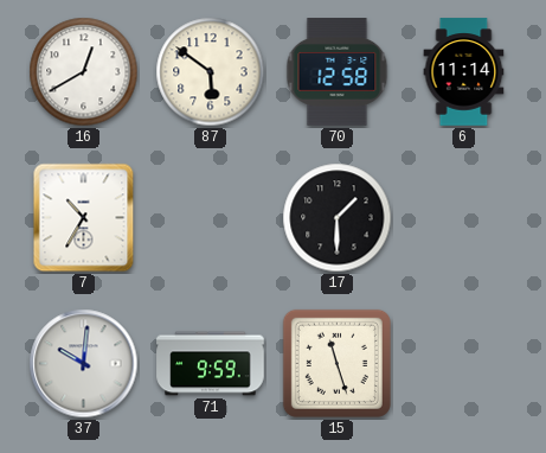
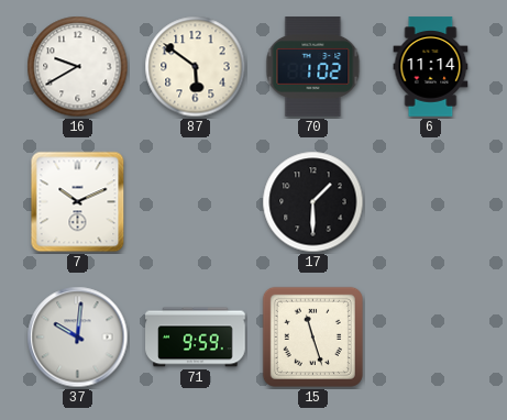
16: 12:40 -> 9:40 (78, 67)
70: 12:58 -> 1:02 (313, 67)
7: 10:35 -> 10:11 (78, 202)
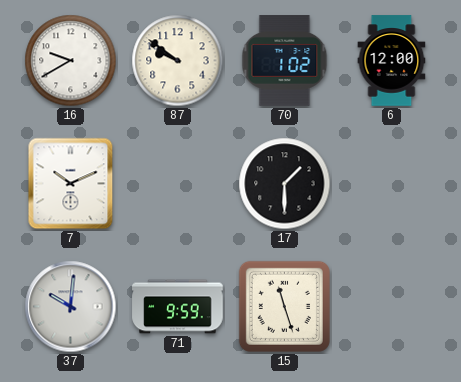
87: 5:51 -> 9:51 (178, 61)
6: 11:14 -> 12:00 (392, 61)
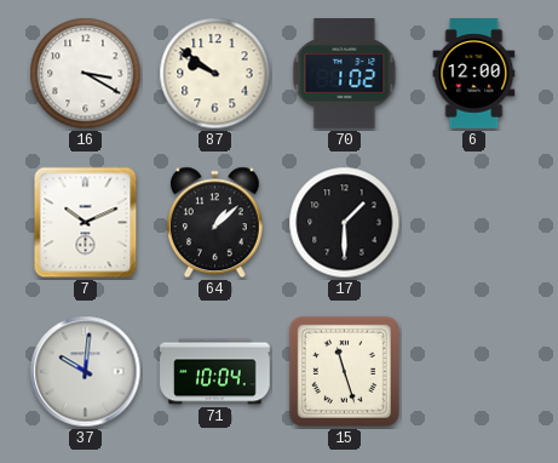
16: 9:40 -> 3:20 (86, 74)
64: none -> 1:08 (214, 223)
71: 9:59 -> 10:04 (215, 372)
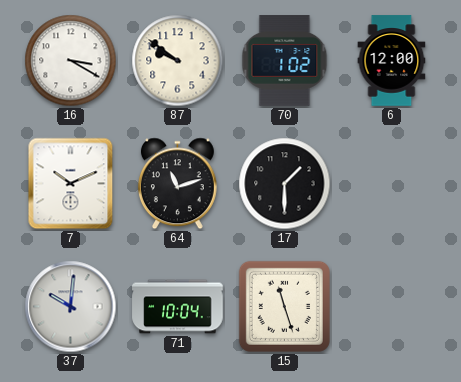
64: 1:08 -> 11:12 (177, 184)
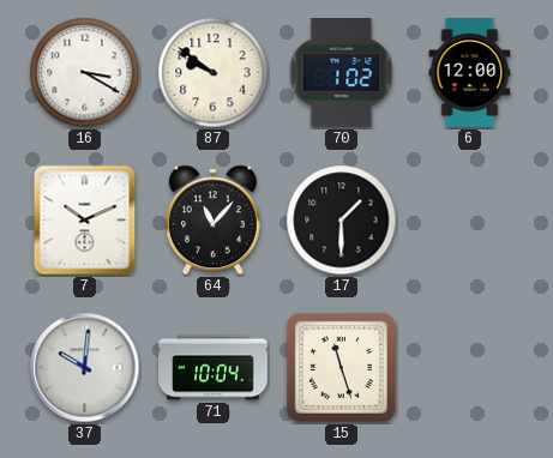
64: 11:12 -> 11:07 (212, 221)
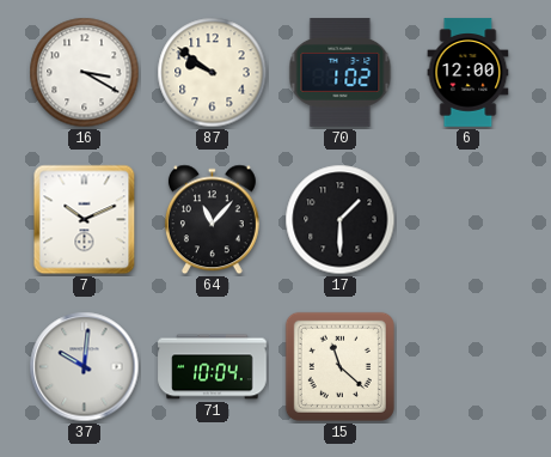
15: 11:27 -> 11:22 (339, 366)
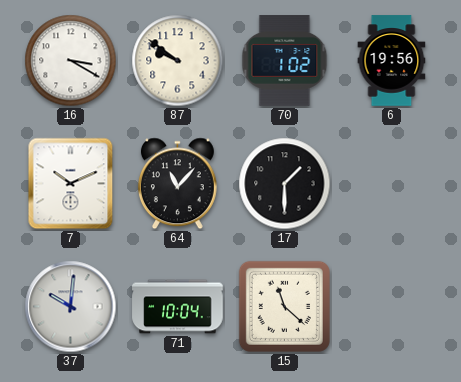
6: 12:00 -> 19:56 (392, 61)
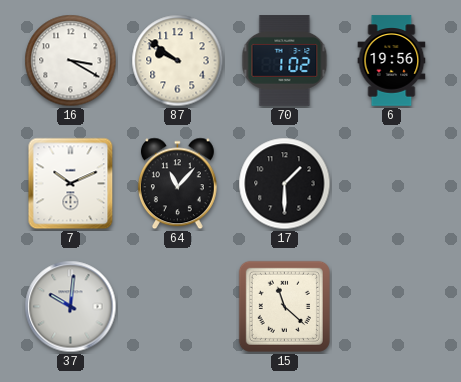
71: 10:04 -> none (178, 307)
